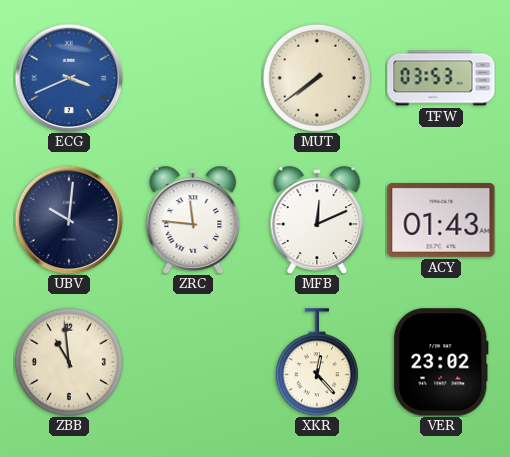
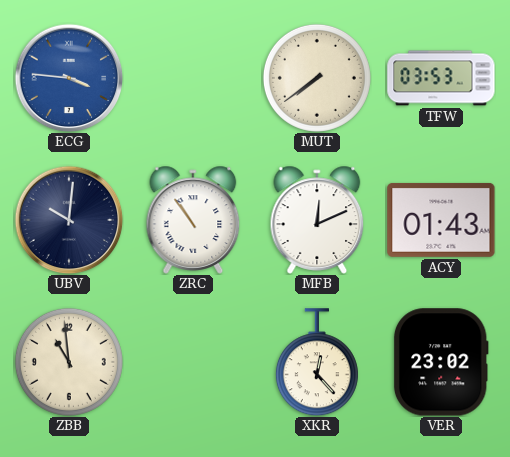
ECG: 3:41 -> 3:46 (69, 78)
ZRC: 11:46 -> 10:54 (193, 220)
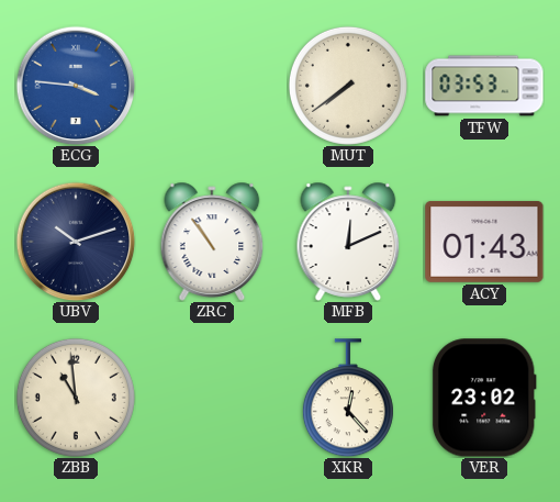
UBV: 10:01 -> 10:12 (76, 242)
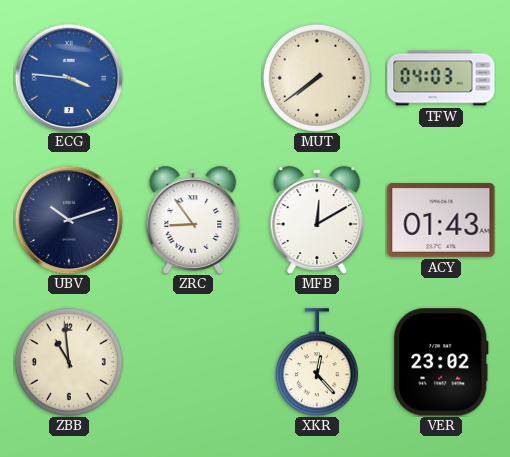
TFW: 03:53 -> 04:03 (441, 78)
ZRC: 10:54 -> 8:54 (193, 220)
MFB: 12:11 -> 12:10 (317, 220)
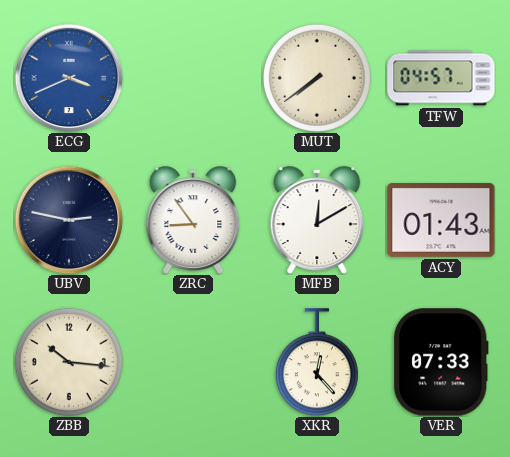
ECG: 3:46 -> 3:41 (69, 78)
TFW: 04:03 -> 04:57 (441, 78)
UBV: 10:12 -> 2:47 (69, 220)
ZBB: 10:59 -> 10:16 (69, 362)
VER: 23:02 -> 07:33 (441, 362)
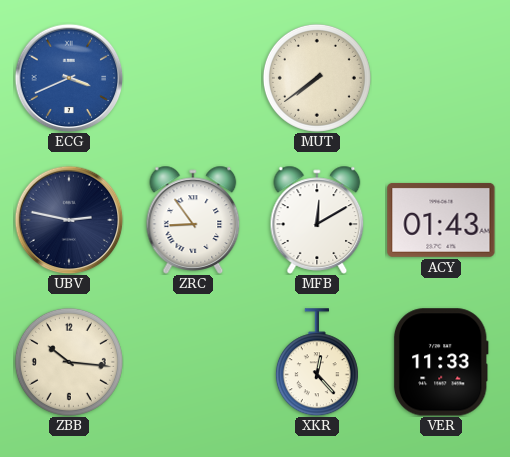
TFW: 04:57 -> none (441, 78)
VER: 07:33 -> 11:33 (441, 362)
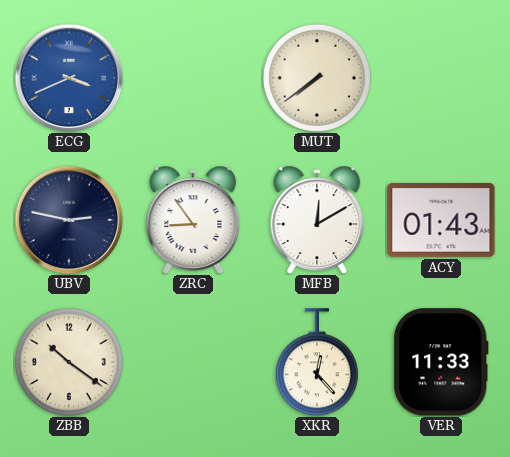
ZBB: 10:16 -> 10:21 (69, 362)
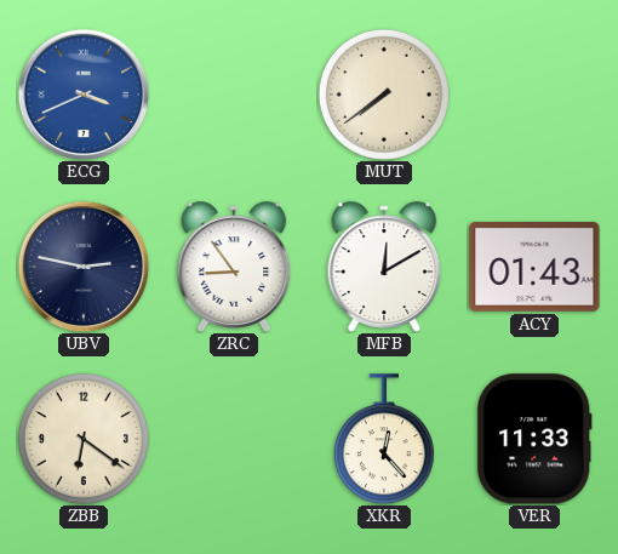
ZBB: 10:21 -> 6:21 (84, 439)
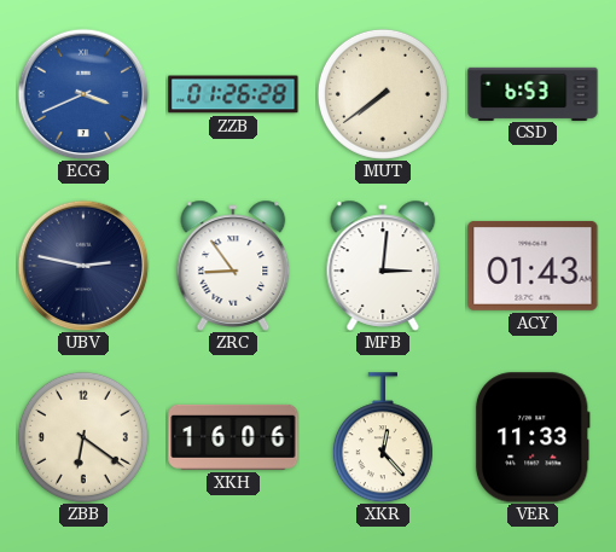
ZZB: none -> 01:26 (233, 94)
CSD: none -> 6:53 (533, 93)
MFB: 12:10 -> 3:01 (383, 266)
XKH: none -> 16:06 (233, 437)
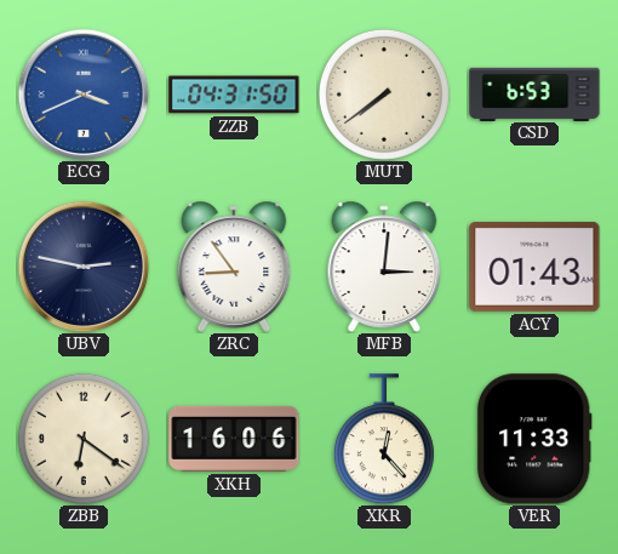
ZZB: 01:26 -> 04:31 (234, 95)
